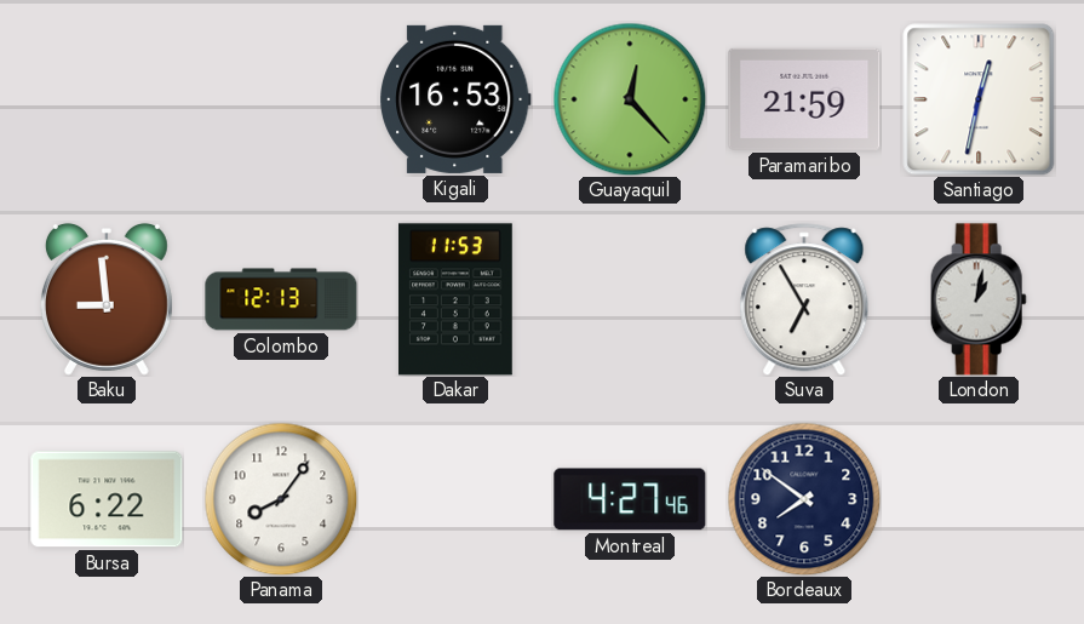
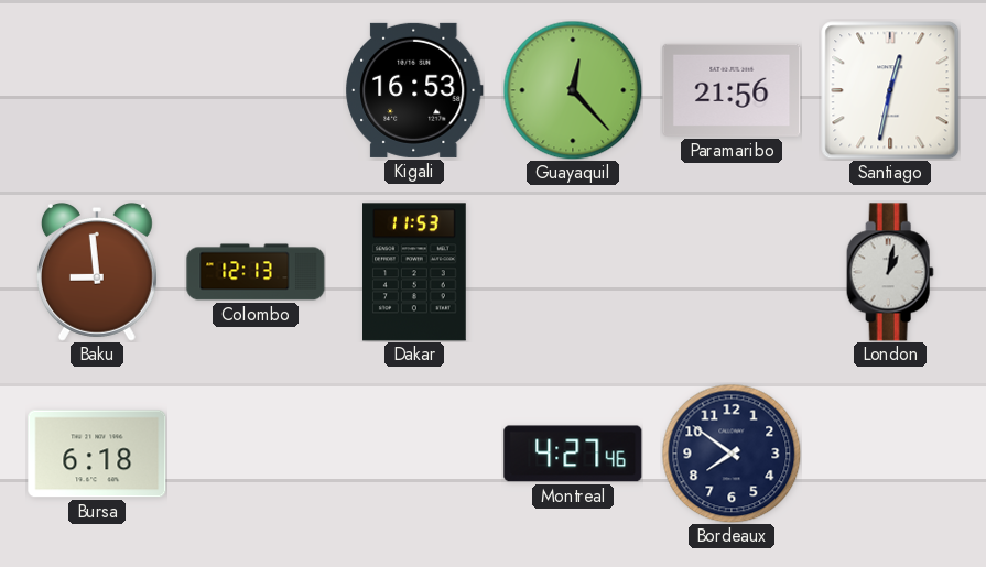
Paramaribo: 21:59 -> 21:56 (732, 90)
Suva: 6:55 -> none (804, 299)
Bursa: 6:22 -> 6:18 (97, 454)
Panama: 8:06 -> none (281, 499)
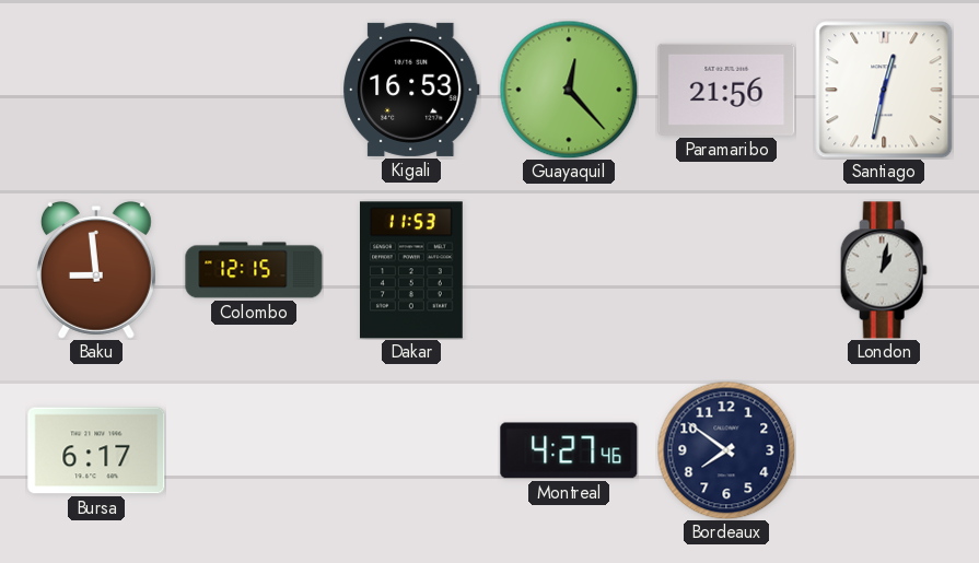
Colombo: 12:13 -> 12:15 (254, 270)
Bursa: 6:18 -> 6:17 (96, 450)
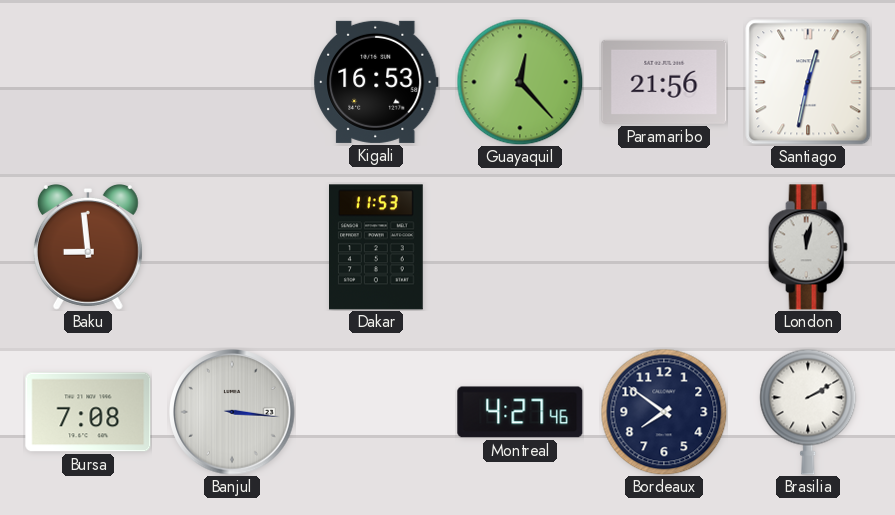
Colombo: 12:15 -> none (254, 270)
London: 1:02 -> 12:02 (808, 247)
Bursa: 6:17 -> 7:08 (88, 412)
Banjul: none -> 3:16 (232, 412)
Brasilia: none -> 2:10 (808, 412)
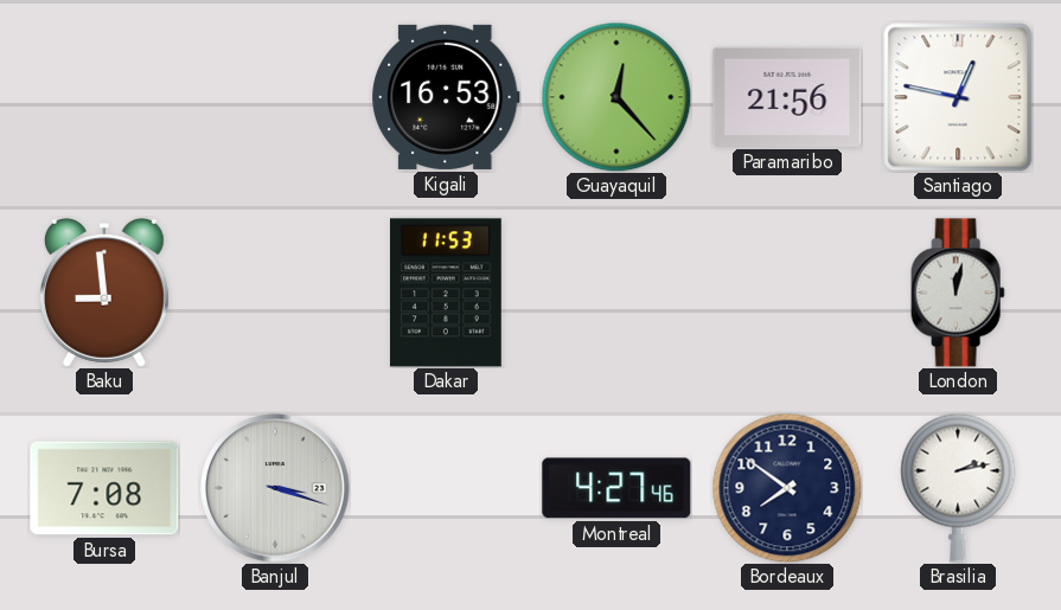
Santiago: 12:32 -> 12:47 (958, 97)
Banjul: 3:16 -> 3:18 (275, 488)
Brasilia: 2:10 -> 2:13 (958, 488)
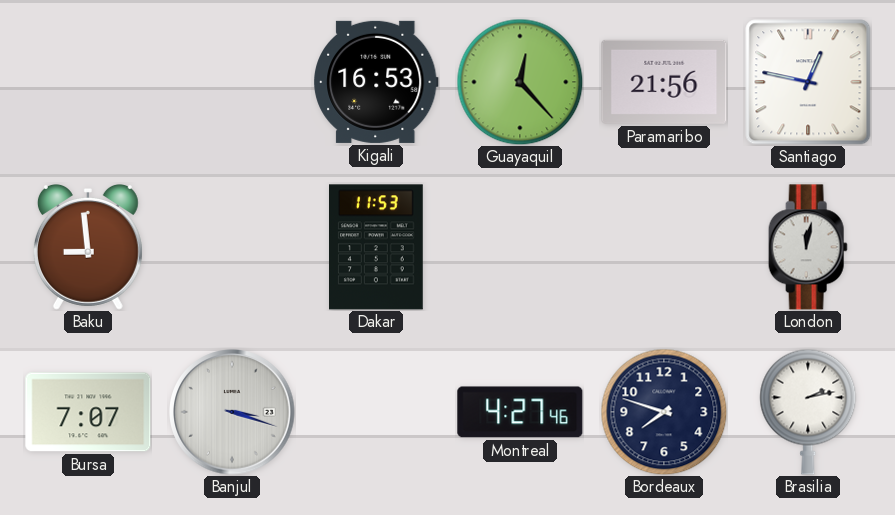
Bursa: 7:08 -> 7:07 (88, 412)
Bordeaux: 7:51 -> 7:48 (664, 412)
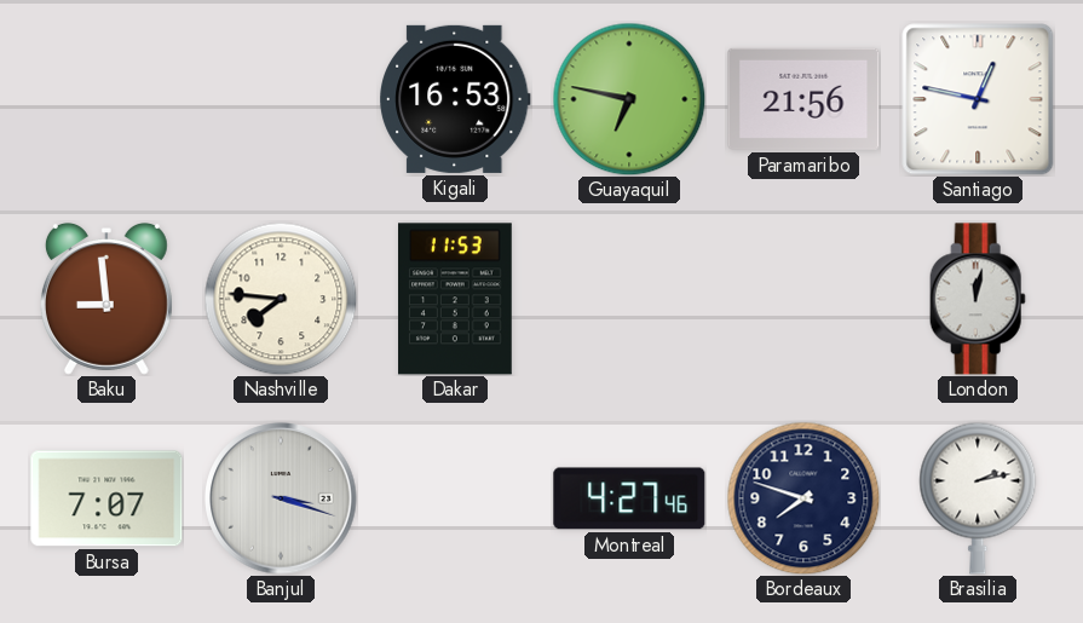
Guayaquil: 12:23 -> 6:47 (629, 99)
Nashville: none -> 7:46 (281, 299)
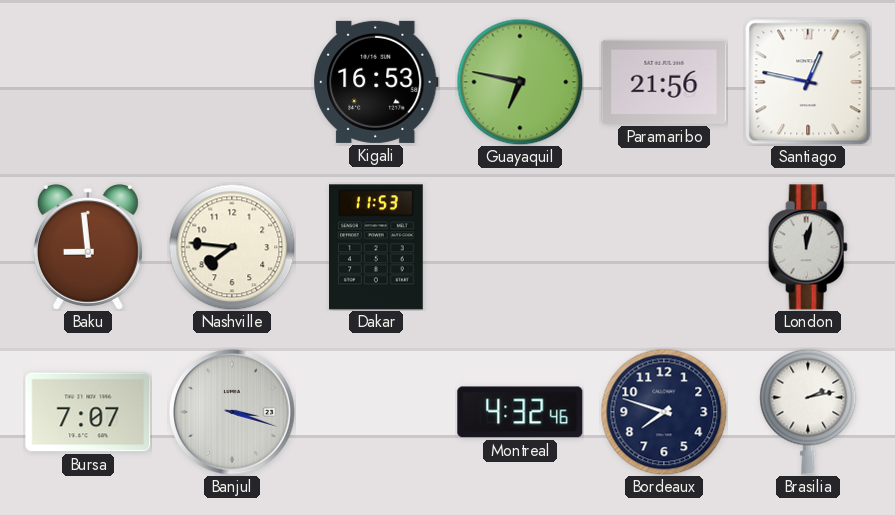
Montreal: 4:27 -> 4:32 (520, 412)
